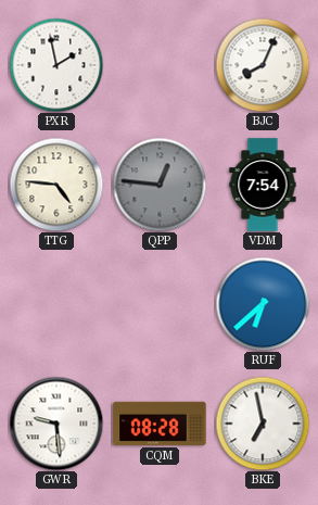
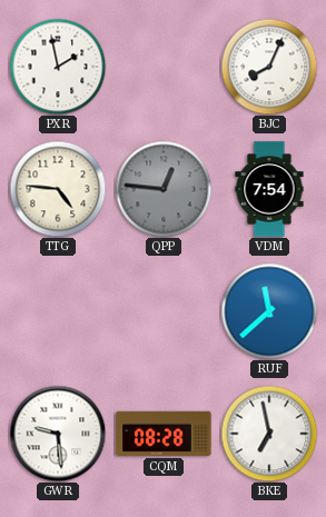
RUF: 6:38 -> 11:38 (269, 311)
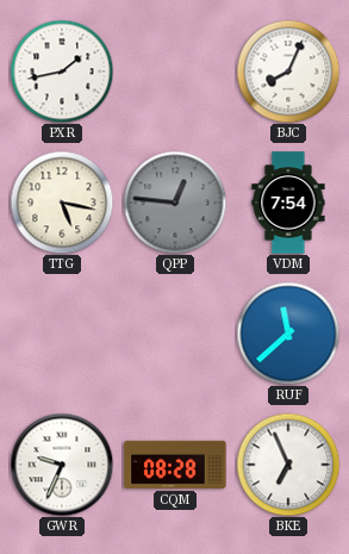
PXR: 1:58 -> 1:43 (62, 71)
TTG: 4:46 -> 5:17 (62, 203)
GWR: 9:29 -> 9:34 (62, 465)
BKE: 6:58 -> 6:56 (288, 465)
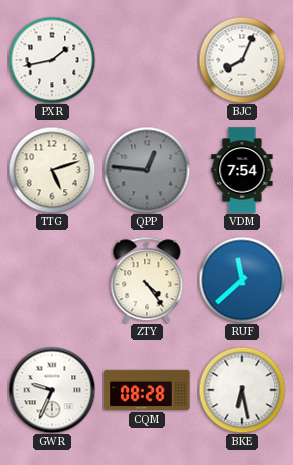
TTG: 5:17 -> 5:12 (52, 170)
ZTY: none -> 4:24 (147, 280)
BKE: 6:56 -> 6:28 (242, 390)
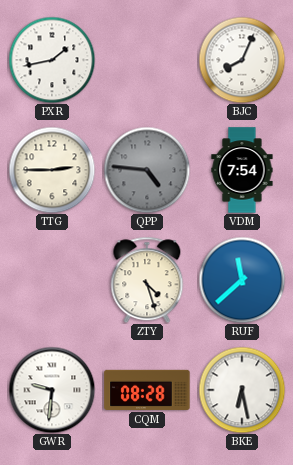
TTG: 5:12 -> 2:45 (52, 170)
QPP: 12:46 -> 4:46 (147, 170)
ZTY: 4:24 -> 4:27 (147, 280)
GWR: 9:34 -> 9:31 (52, 390)
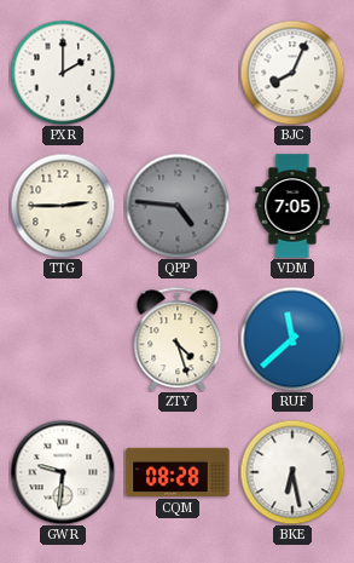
PXR: 1:43 -> 2:00 (63, 73)
VDM: 7:54 -> 7:05 (292, 206)
